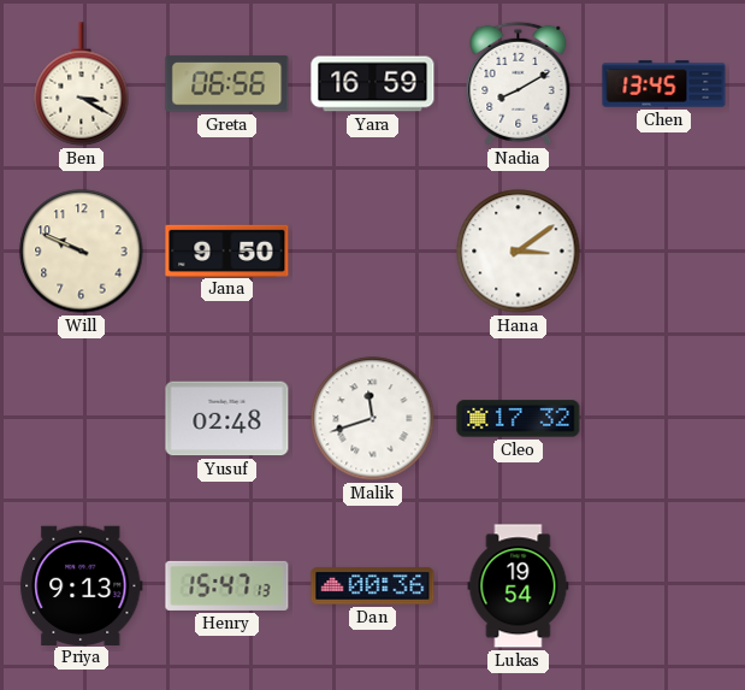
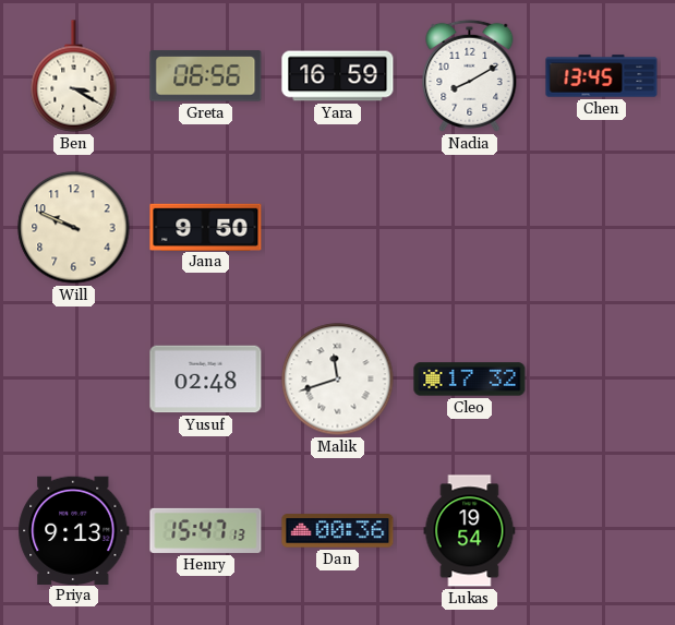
Hana: 3:09 -> none (519, 252)
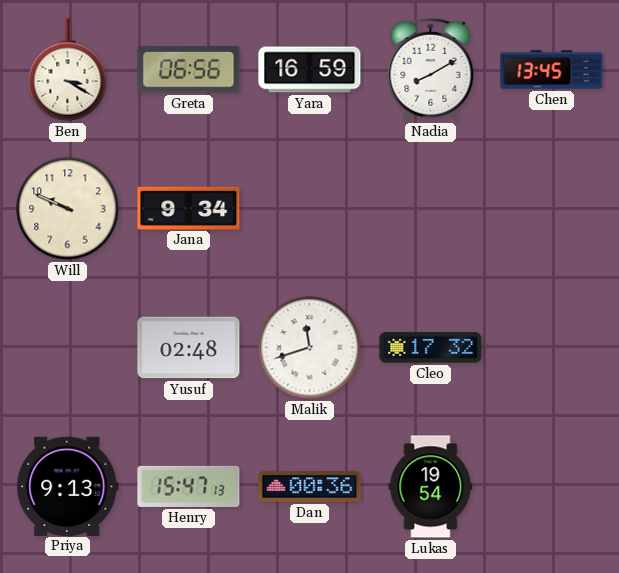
Jana: 9:50 -> 9:34 (189, 208)
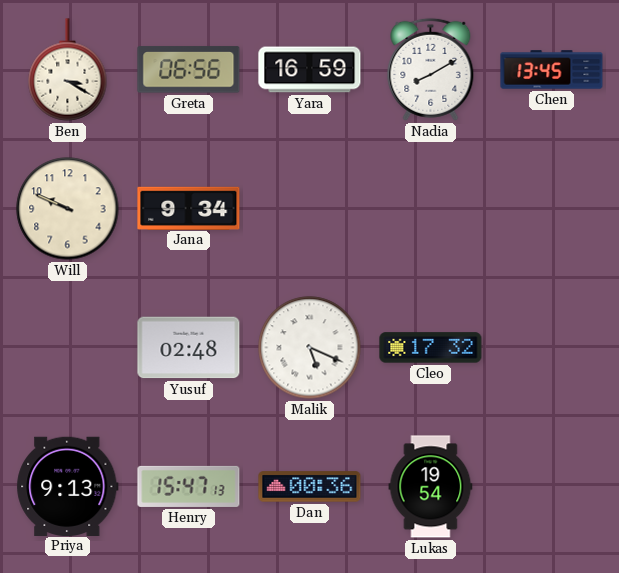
Malik: 11:42 -> 5:19 (310, 348)
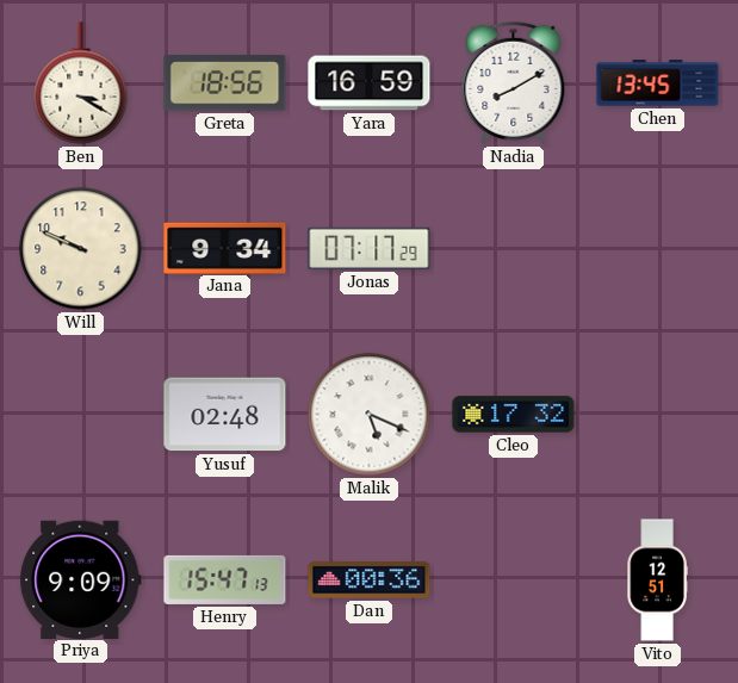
Greta: 06:56 -> 18:56 (225, 83)
Jonas: none -> 07:17 (370, 248)
Priya: 9:13 -> 9:09 (81, 579)
Lukas: 19:54 -> none (431, 487)
Vito: none -> 12:51 (657, 580)
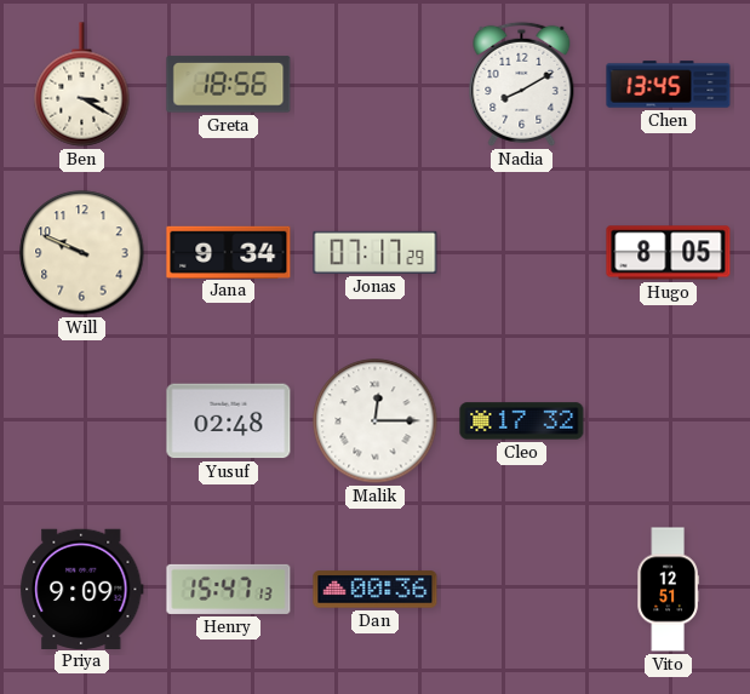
Yara: 16:59 -> none (370, 83)
Hugo: none -> 8:05 (669, 253)
Malik: 5:19 -> 12:15 (376, 421)
